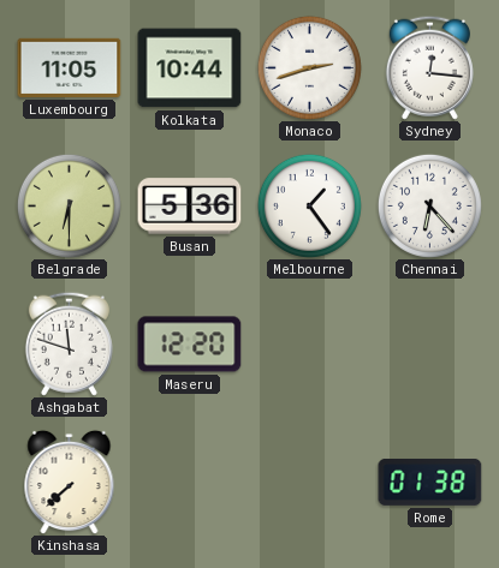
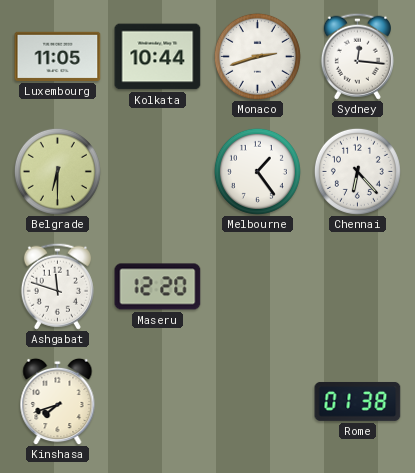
Busan: 5:36 -> none (190, 207)
Kinshasa: 7:38 -> 7:42 (58, 401)
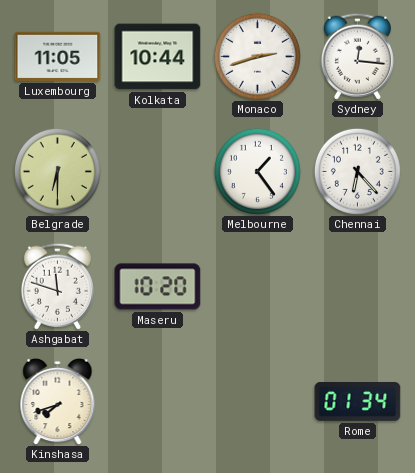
Maseru: 12:20 -> 10:20 (158, 287)
Rome: 01:38 -> 01:34 (358, 402)
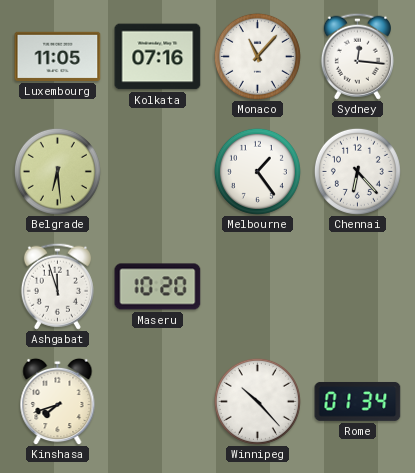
Kolkata: 10:44 -> 07:16 (158, 57)
Monaco: 2:42 -> 11:07 (257, 56)
Belgrade: 6:30 -> 6:29 (57, 171)
Ashgabat: 11:48 -> 11:57 (57, 286)
Winnipeg: none -> 10:23 (257, 401)
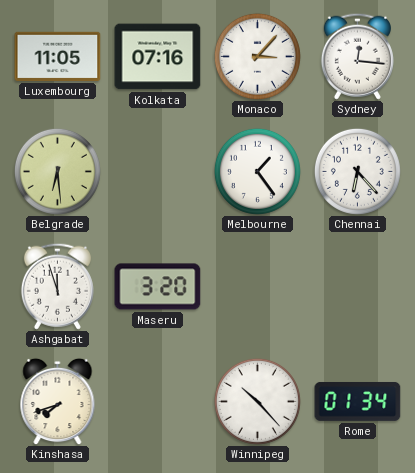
Monaco: 11:07 -> 3:07 (257, 56)
Maseru: 10:20 -> 3:20 (158, 287)
